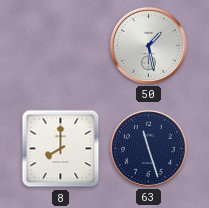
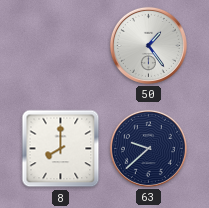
50: 1:28 -> 1:24 (148, 45)
63: 11:27 -> 9:38 (148, 148)
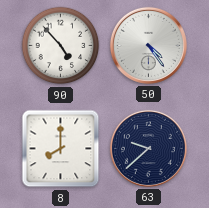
90: none -> 4:53 (61, 46)
50: 1:24 -> 4:24 (148, 45)
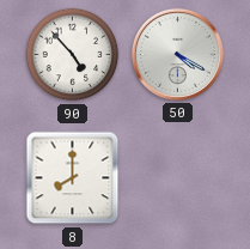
50: 4:24 -> 4:20 (177, 54)
63: 9:38 -> none (148, 148)
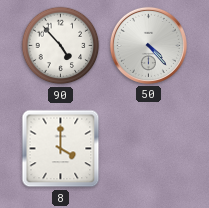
50: 4:20 -> 4:23 (148, 45)
8: 8:00 -> 4:00 (61, 149)
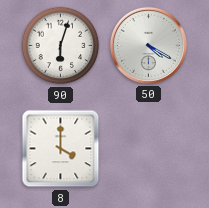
90: 4:53 -> 6:03 (61, 46)
50: 4:23 -> 4:20 (148, 45)
